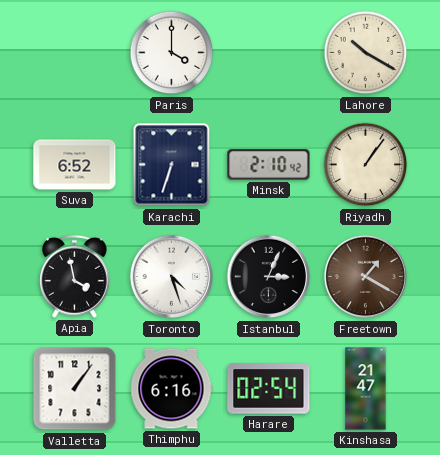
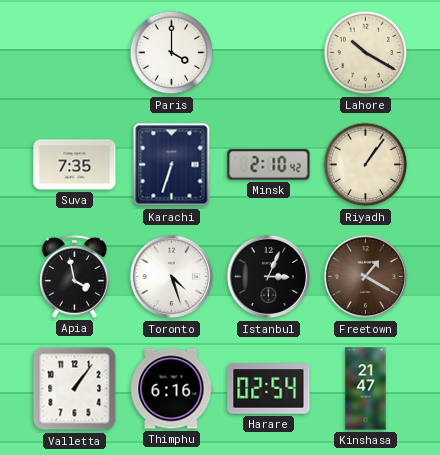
Suva: 6:52 -> 7:35 (75, 165)
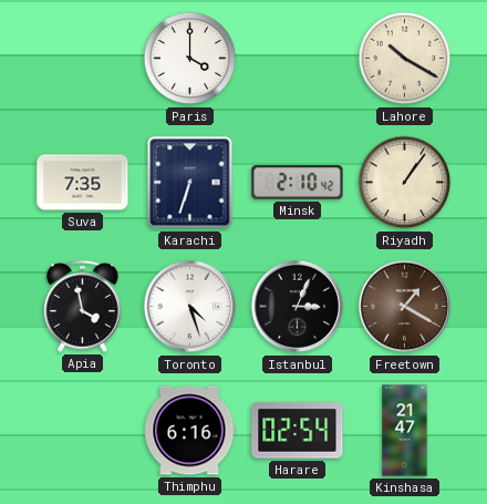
Valletta: 1:06 -> none (75, 389)
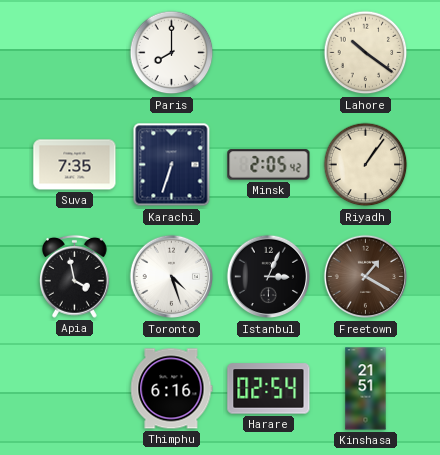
Paris: 4:00 -> 8:00 (172, 53)
Lahore: 10:20 -> 10:21 (366, 53)
Minsk: 2:10 -> 2:05 (269, 165)
Kinshasa: 21:47 -> 21:51 (366, 389)
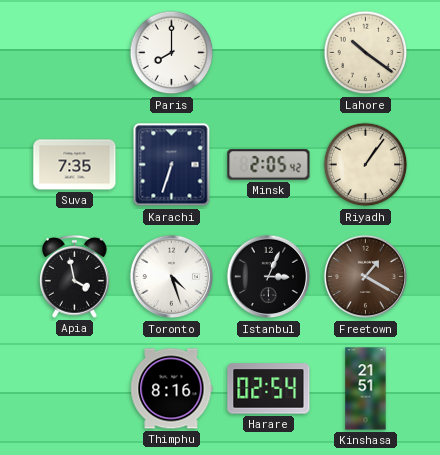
Thimphu: 6:16 -> 8:16 (171, 389)
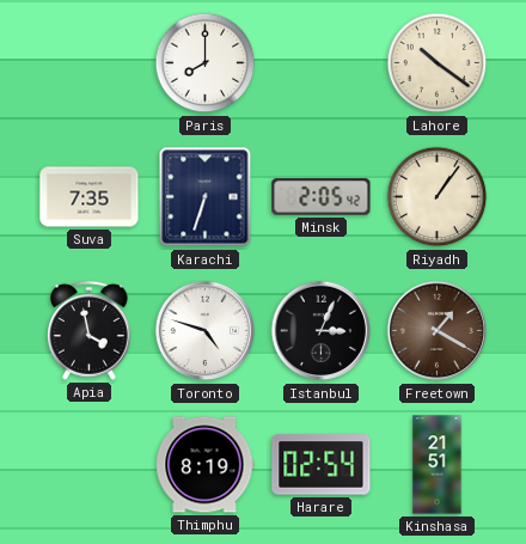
Toronto: 4:27 -> 4:48 (206, 331)
Thimphu: 8:16 -> 8:19 (204, 465)
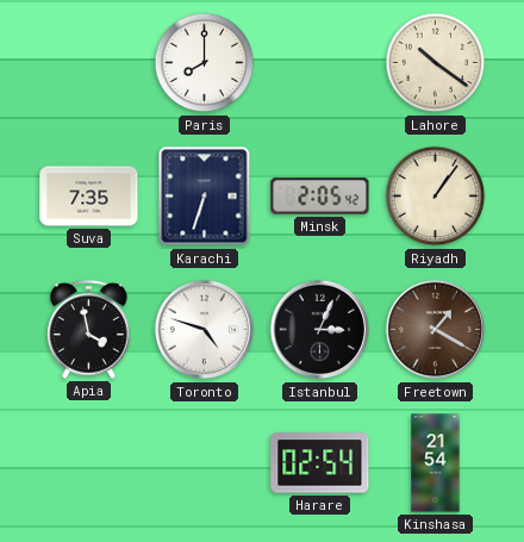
Thimphu: 8:19 -> none (204, 465)
Kinshasa: 21:51 -> 21:54 (436, 463)
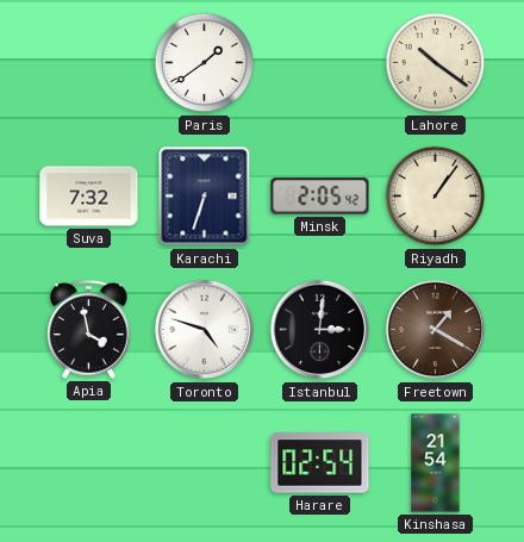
Paris: 8:00 -> 1:39 (205, 63)
Suva: 7:35 -> 7:32 (89, 197)
Istanbul: 3:04 -> 3:01 (320, 330)
